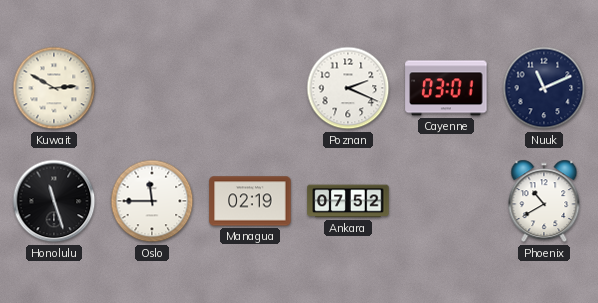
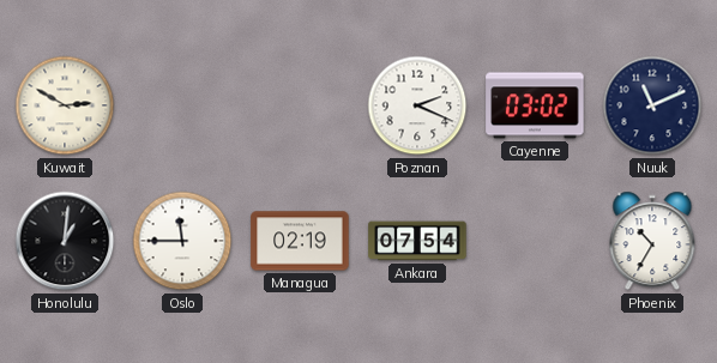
Cayenne: 03:01 -> 03:02 (535, 105)
Honolulu: 11:27 -> 1:01 (65, 241)
Ankara: 07:52 -> 07:54 (417, 241)
Phoenix: 10:40 -> 10:35 (652, 241)
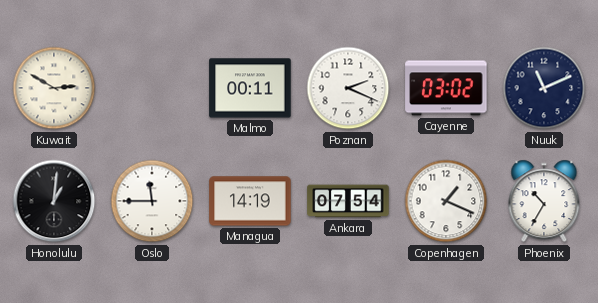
Malmo: none -> 00:11 (250, 88)
Managua: 02:19 -> 14:19 (250, 201)
Copenhagen: none -> 1:19 (446, 201)
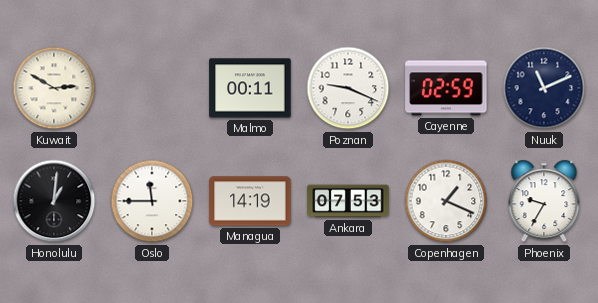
Poznan: 2:19 -> 9:19 (348, 88)
Cayenne: 03:02 -> 02:59 (446, 88)
Ankara: 07:54 -> 07:53 (348, 201)
Phoenix: 10:35 -> 9:35 (544, 201)
